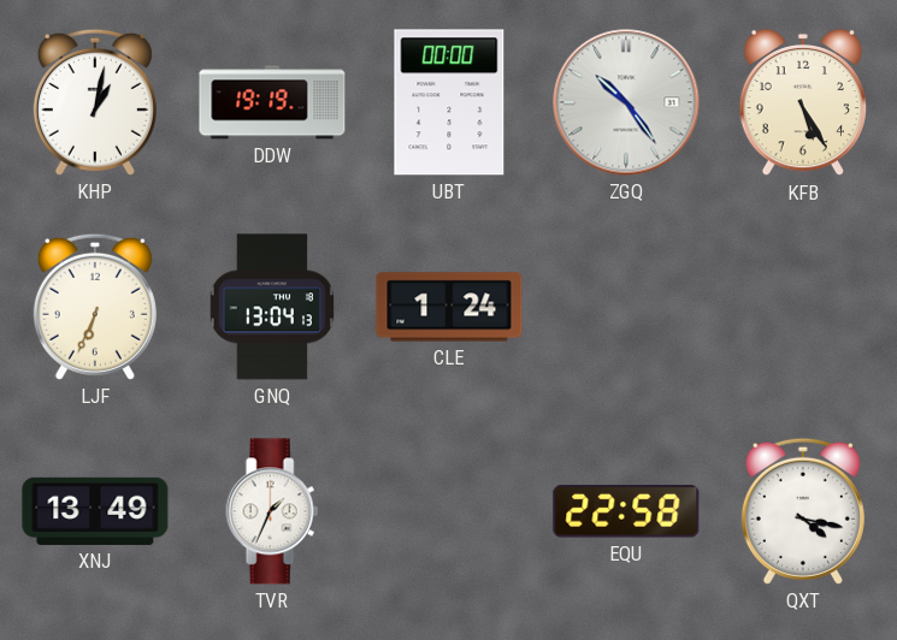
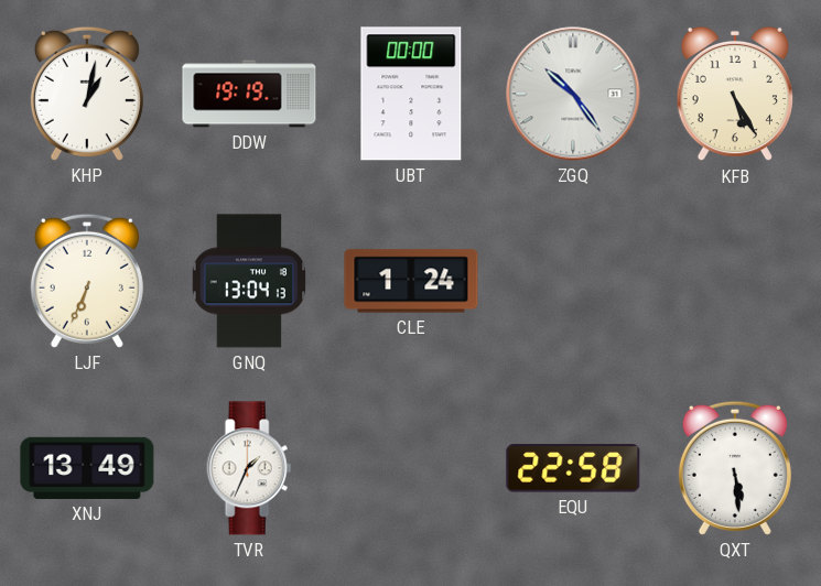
QXT: 4:17 -> 5:29 (735, 468)
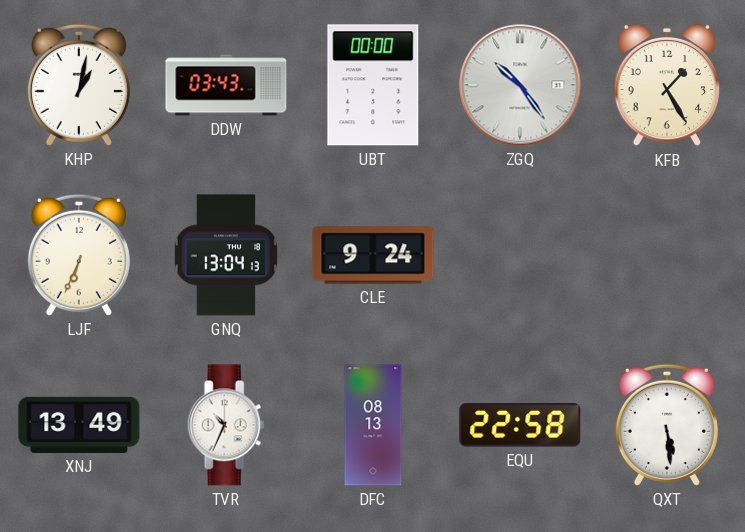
DDW: 19:19 -> 03:43 (226, 85)
KFB: 5:25 -> 1:25 (666, 85)
CLE: 1:24 -> 9:24 (373, 255)
TVR: 1:34 -> 10:34 (226, 425)
DFC: none -> 08:13 (373, 425)
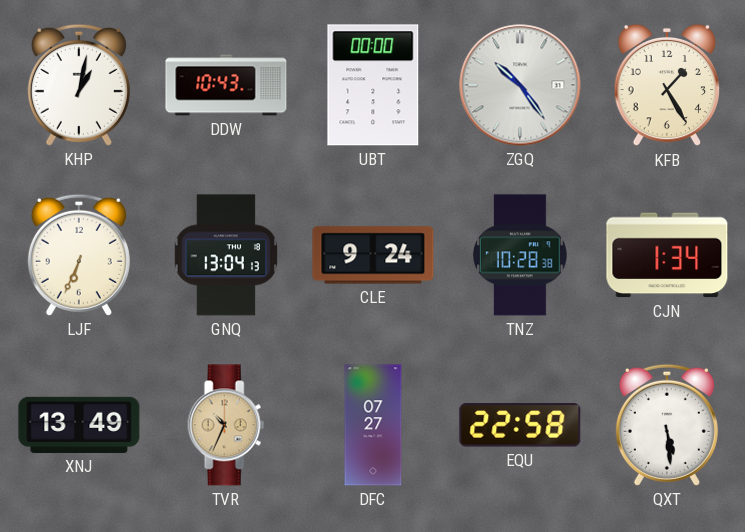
DDW: 03:43 -> 10:43 (226, 85)
TNZ: none -> 10:28 (521, 255)
CJN: none -> 1:34 (667, 255)
TVR dial: white -> champagne (226, 425)
DFC: 08:13 -> 07:27 (373, 425)
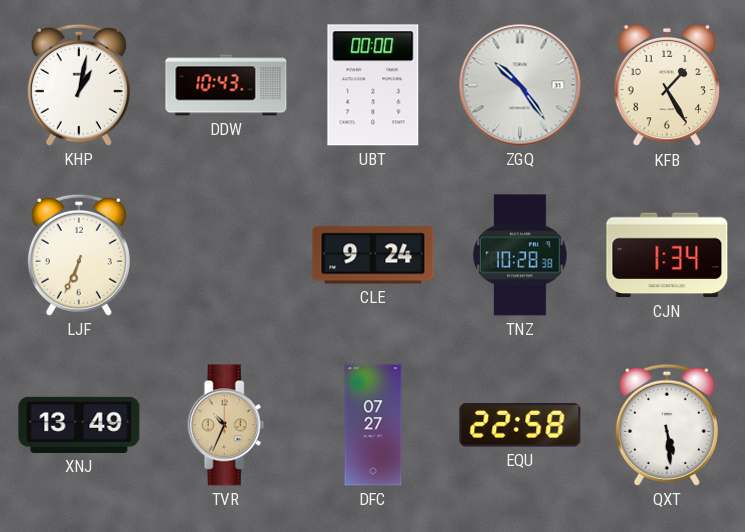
GNQ: 13:04 -> none (226, 255)
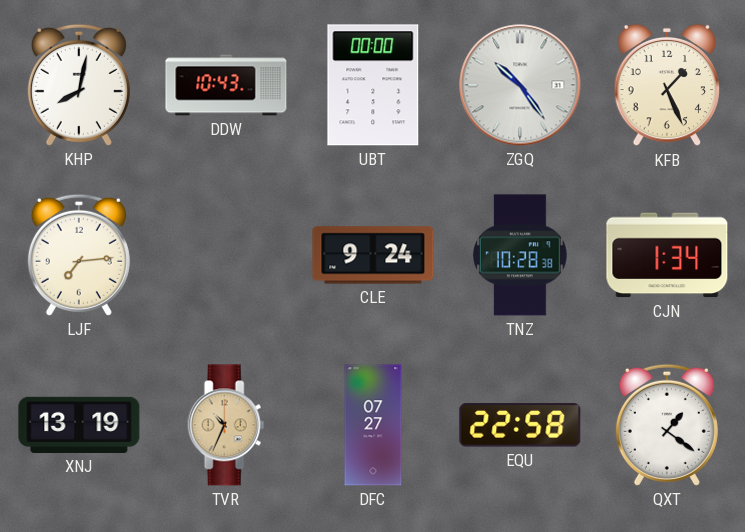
KHP: 1:02 -> 8:02 (79, 85)
KFB: 1:25 -> 1:26 (666, 85)
LJF: 6:34 -> 7:14 (79, 255)
XNJ: 13:49 -> 13:19 (79, 425)
QXT: 5:29 -> 1:21 (667, 425)
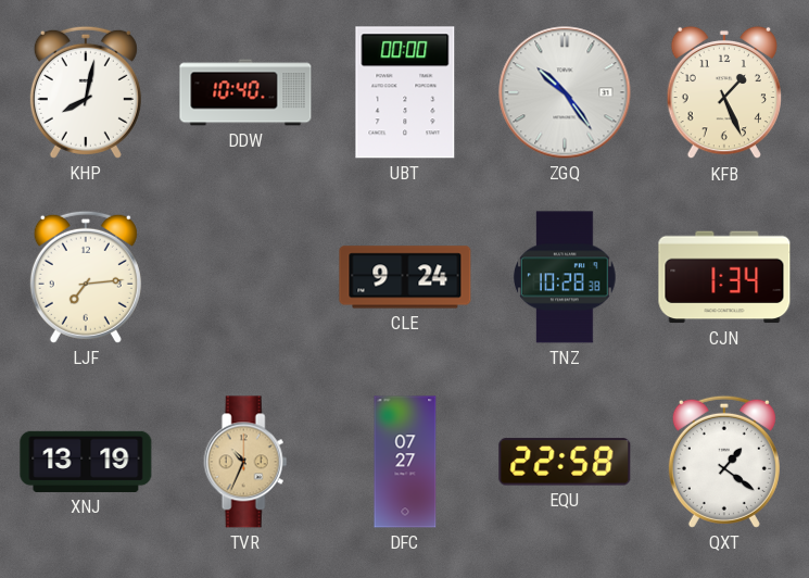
DDW: 10:43 -> 10:40 (245, 92)
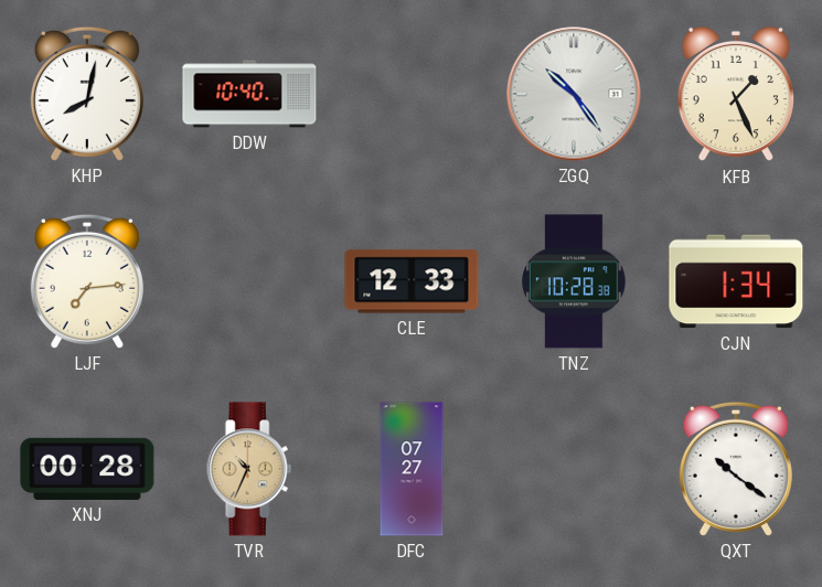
UBT: 00:00 -> none (405, 92)
CLE: 9:24 -> 12:33 (412, 281)
XNJ: 13:19 -> 00:28 (87, 469)
EQU: 22:58 -> none (565, 462)
QXT: 1:21 -> 10:21 (736, 469)
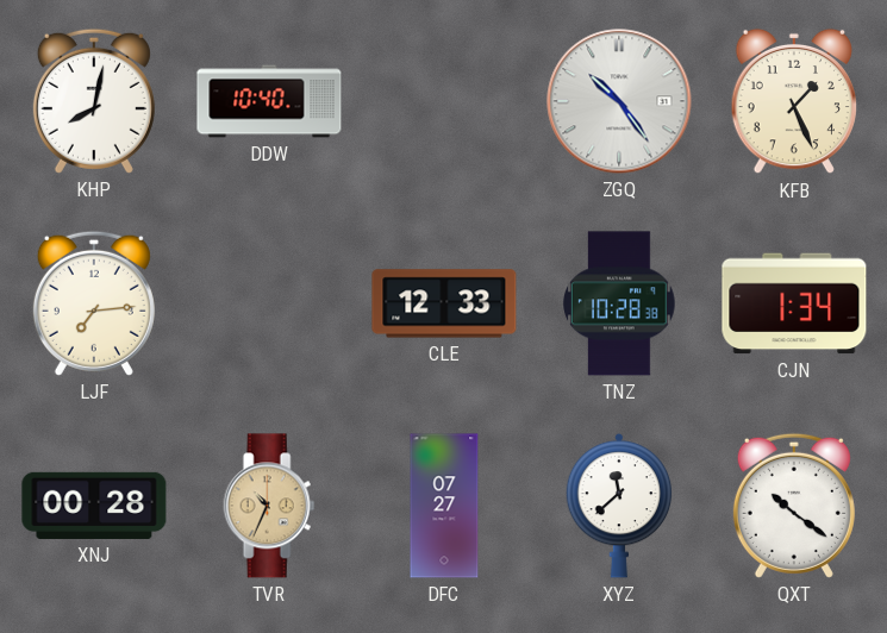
XYZ: none -> 11:38 (619, 506)
